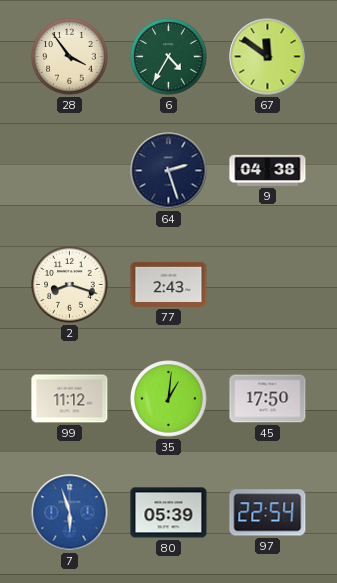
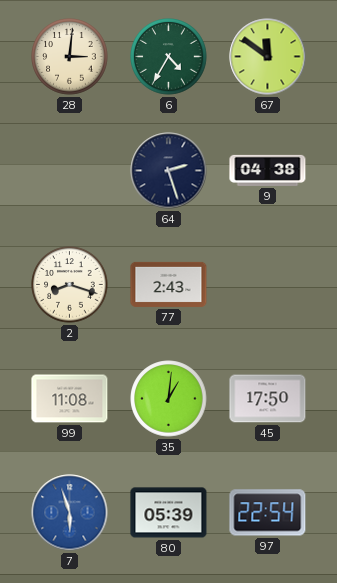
28: 3:54 -> 3:01 (70, 57)
99: 11:12 -> 11:08 (70, 399)
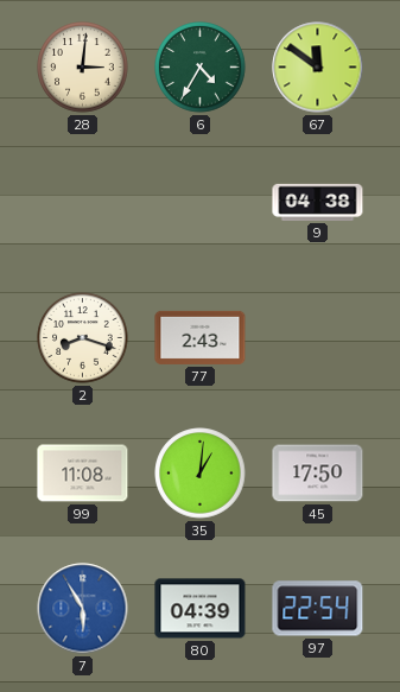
64: 2:27 -> none (169, 171)
7: 5:57 -> 5:55 (83, 609)
80: 05:39 -> 04:39 (201, 609)
